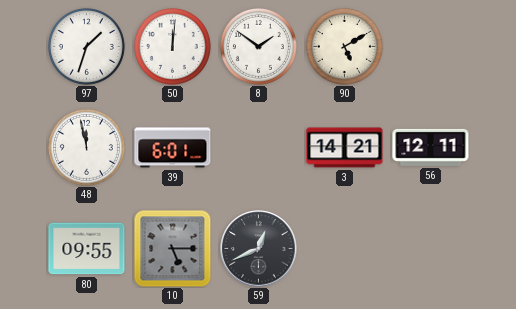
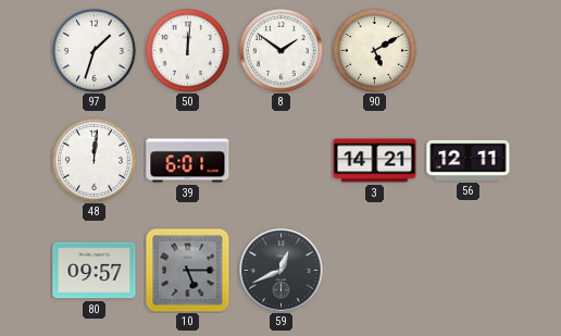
48: 11:58 -> 12:01 (93, 160)
80: 09:55 -> 09:57 (95, 271)
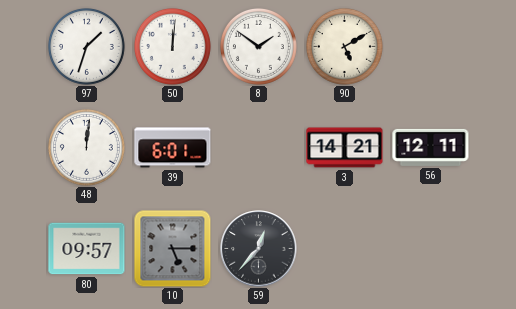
59: 12:41 -> 12:37 (259, 249)
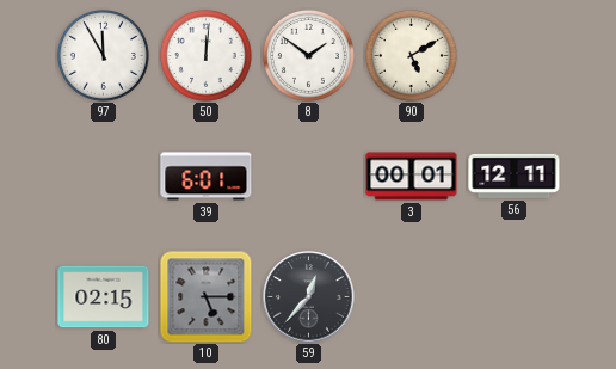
97: 1:33 -> 11:55 (103, 55)
48: 12:01 -> none (86, 147)
3: 14:21 -> 00:01 (412, 177)
80: 09:57 -> 02:15 (104, 297)
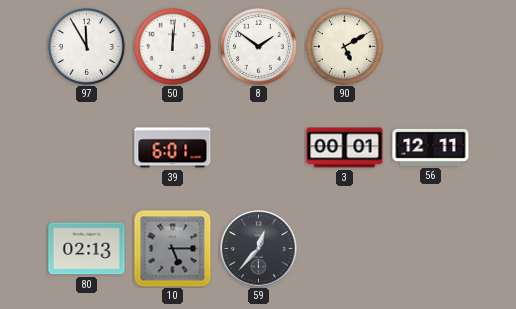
80: 02:15 -> 02:13 (87, 249)
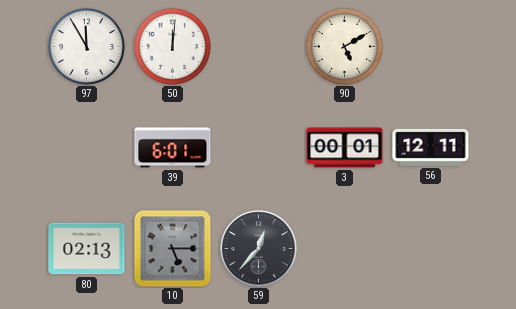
8: 1:51 -> none (258, 46)
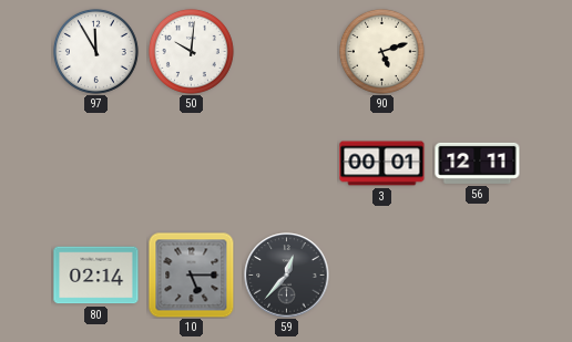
50: 12:01 -> 10:01 (191, 51)
90: 5:10 -> 5:12 (381, 51)
39: 6:01 -> none (173, 148)
80: 02:13 -> 02:14 (96, 276)
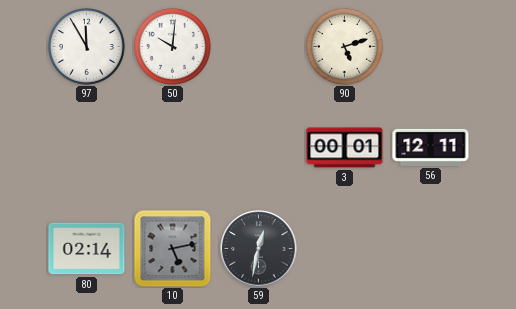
10: 5:15 -> 5:13 (172, 248)
59: 12:37 -> 12:32 (259, 249)
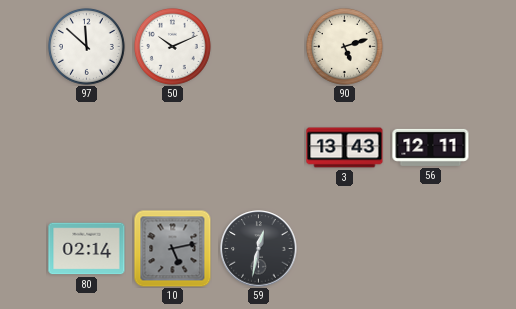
97: 11:55 -> 11:52 (86, 46)
50: 10:01 -> 10:11 (172, 46)
3: 00:01 -> 13:43 (345, 148)
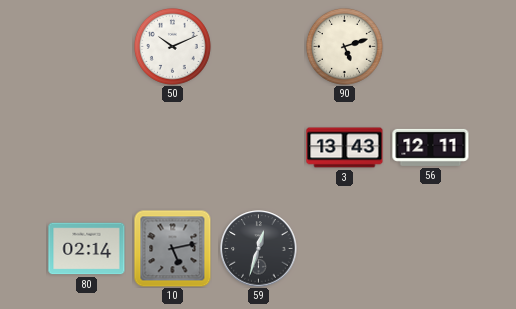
97: 11:52 -> none (86, 46)
59: 12:32 -> 12:33 (259, 249)
